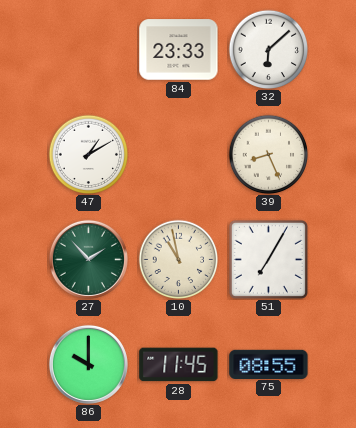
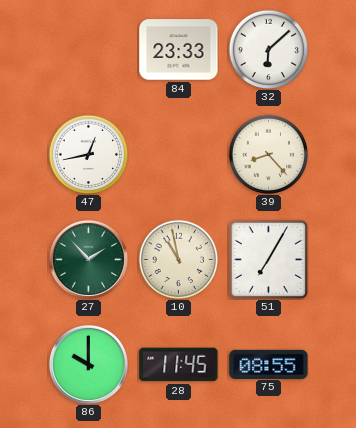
47: 1:10 -> 12:43 (88, 154)
39: 8:26 -> 8:23 (268, 154)
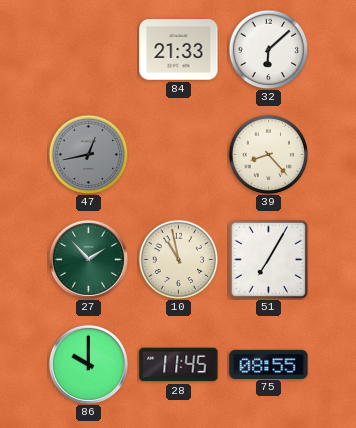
84: 23:33 -> 21:33 (179, 50)
47 dial: white -> grey (88, 154)
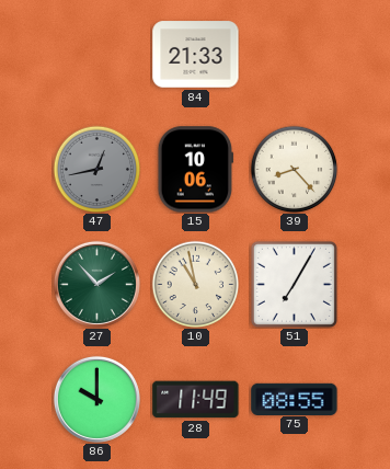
32: 6:08 -> none (268, 49)
15: none -> 10:06 (196, 170)
28: 11:45 -> 11:49 (196, 400)
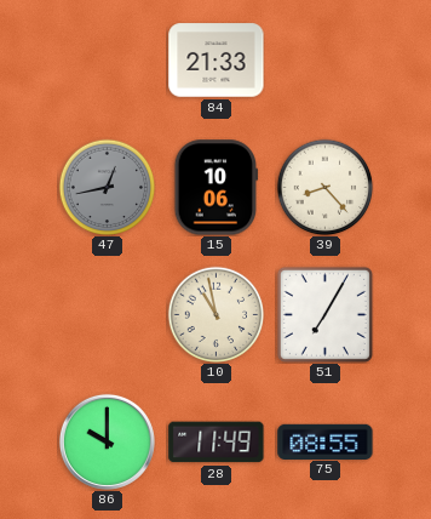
27: 1:53 -> none (96, 284)
